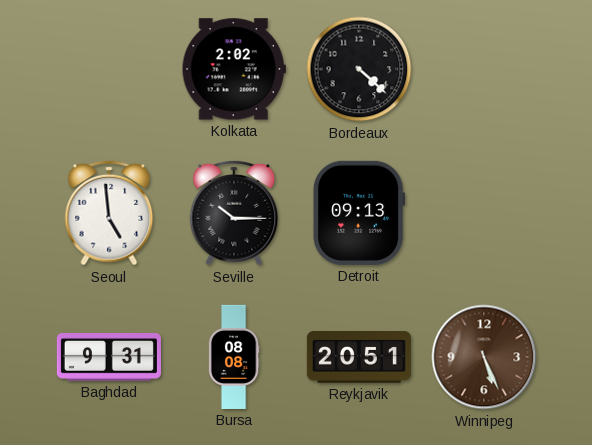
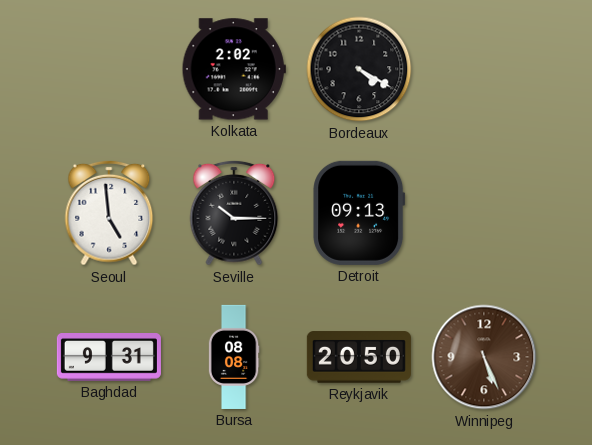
Bordeaux: 4:22 -> 4:20 (359, 69)
Reykjavik: 20:51 -> 20:50 (359, 357)
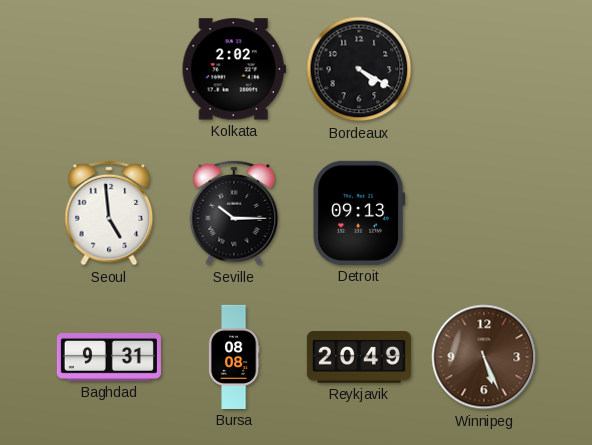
Reykjavik: 20:50 -> 20:49 (359, 357)
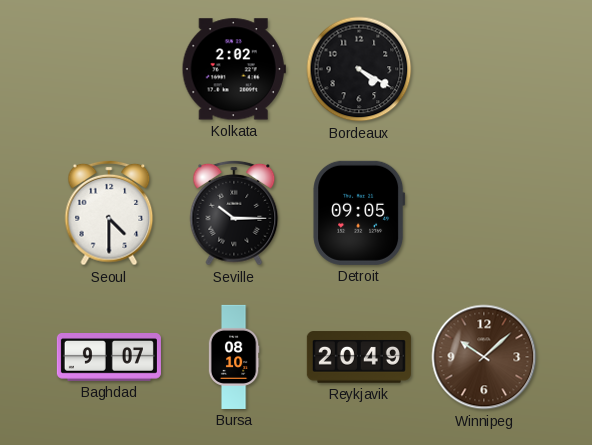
Seoul: 4:59 -> 4:30 (109, 213)
Detroit: 09:13 -> 09:05 (359, 213)
Baghdad: 9:31 -> 9:07 (109, 358)
Bursa: 08:08 -> 08:10 (234, 357)
Winnipeg: 5:26 -> 10:08 (484, 357)
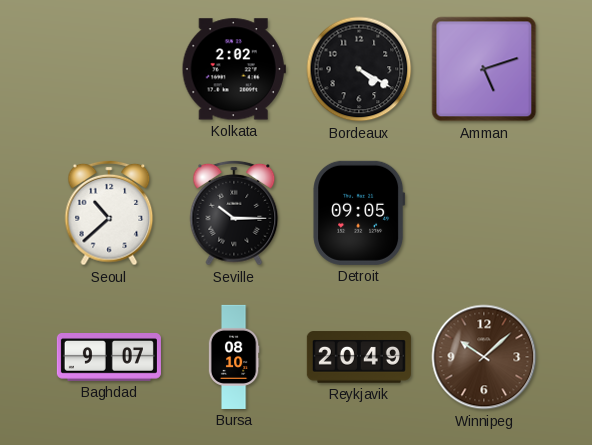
Amman: none -> 5:12 (484, 69)
Seoul: 4:30 -> 10:38 (109, 213)
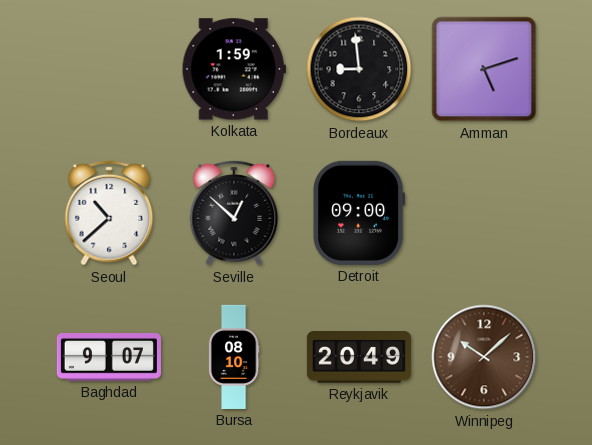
Kolkata: 2:02 -> 1:59 (234, 69)
Bordeaux: 4:20 -> 8:59 (359, 69)
Seville: 10:15 -> 12:52 (234, 213)
Detroit: 09:05 -> 09:00 (359, 213)
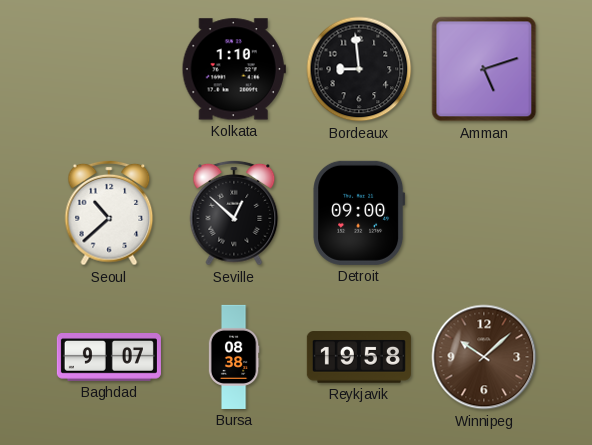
Kolkata: 1:59 -> 1:10 (234, 69)
Bursa: 08:10 -> 08:38 (234, 357)
Reykjavik: 20:49 -> 19:58 (359, 357)
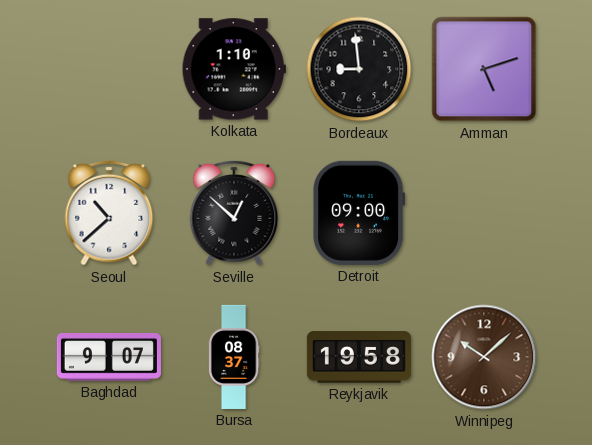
Bursa: 08:38 -> 08:37 (234, 357)
